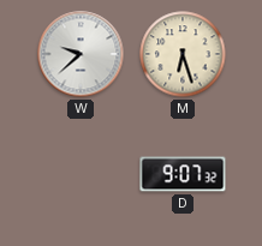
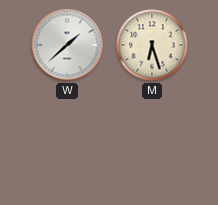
W: 9:38 -> 1:38 (67, 45)
D: 9:07 -> none (183, 174)
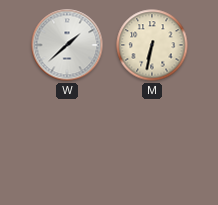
M: 6:27 -> 6:32 (152, 45)
